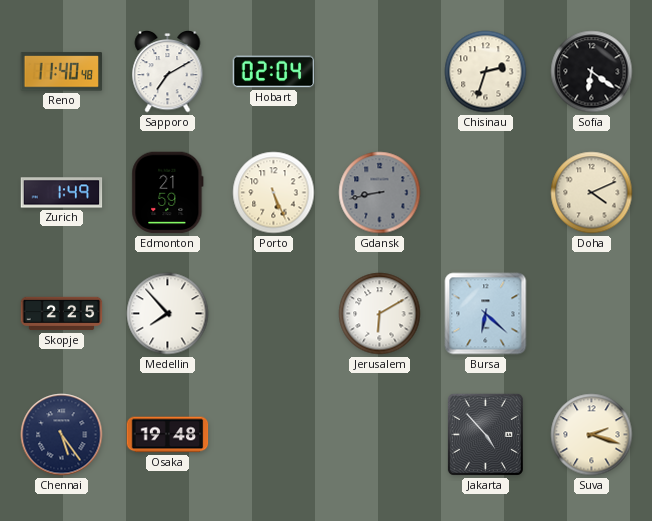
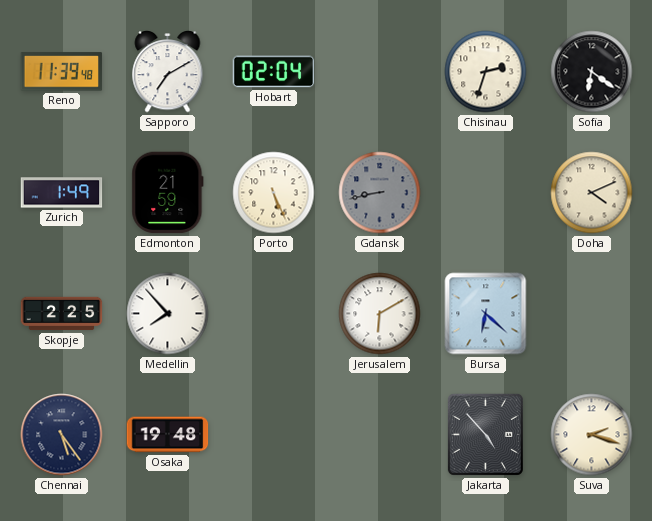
Reno: 11:40 -> 11:39 (62, 72)
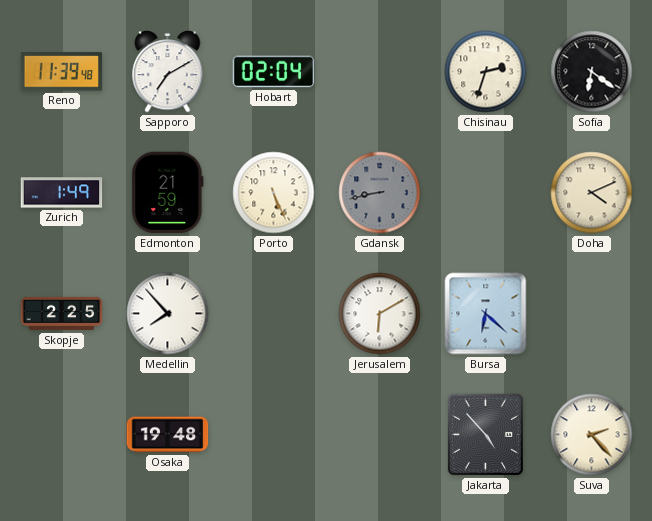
Chennai: 5:24 -> none (62, 435)
Suva: 2:18 -> 2:23 (592, 435)
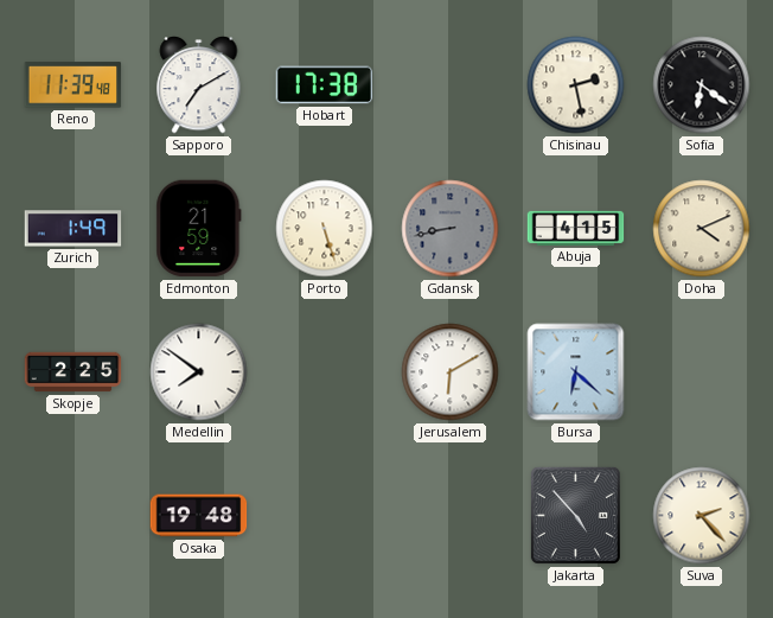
Hobart: 02:04 -> 17:38 (325, 85)
Chisinau: 2:33 -> 2:28 (576, 85)
Porto: 5:26 -> 5:27 (325, 229)
Abuja: none -> 4:15 (576, 228)
Medellin: 7:53 -> 7:51 (199, 372)
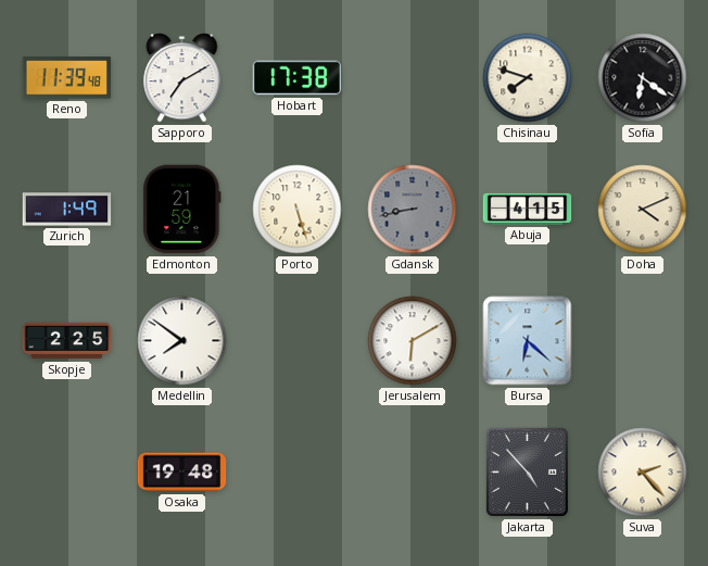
Chisinau: 2:28 -> 7:48 (528, 78)
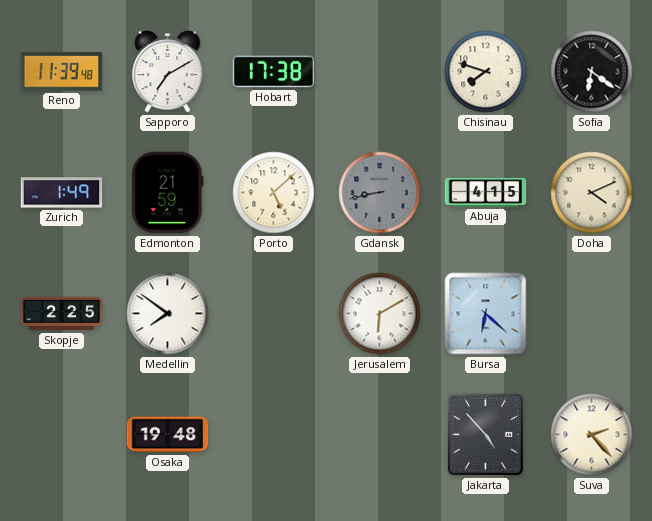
Porto: 5:27 -> 5:08 (274, 193)
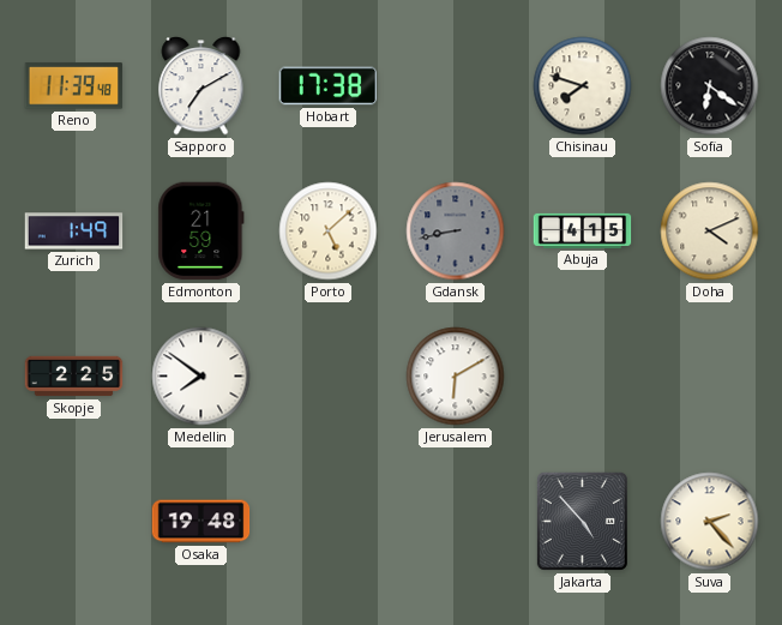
Bursa: 6:22 -> none (486, 314)
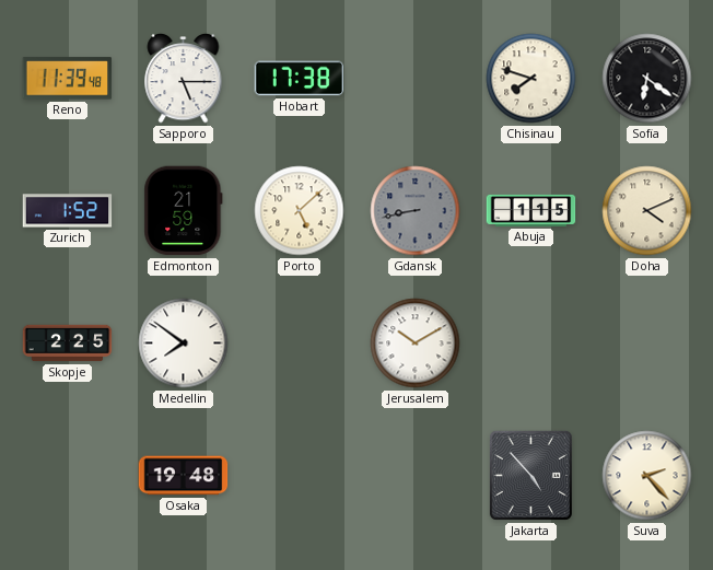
Sapporo: 7:10 -> 5:15 (184, 79)
Zurich: 1:49 -> 1:52 (68, 211)
Abuja: 4:15 -> 1:15 (531, 210)
Jerusalem: 6:10 -> 10:10 (416, 344)
